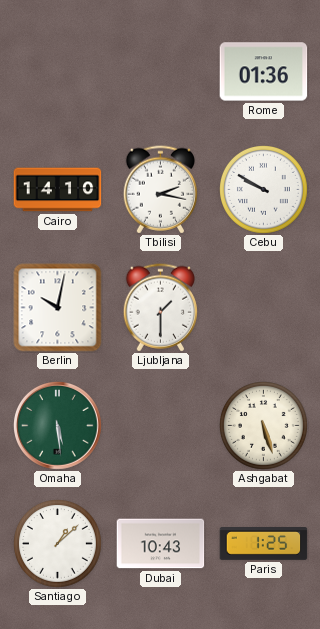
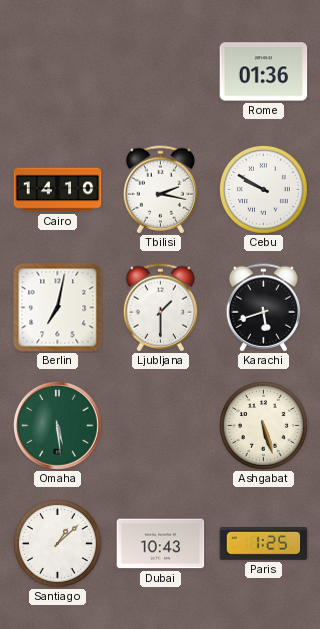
Berlin: 10:02 -> 7:02 (58, 308)
Karachi: none -> 5:42 (263, 308)
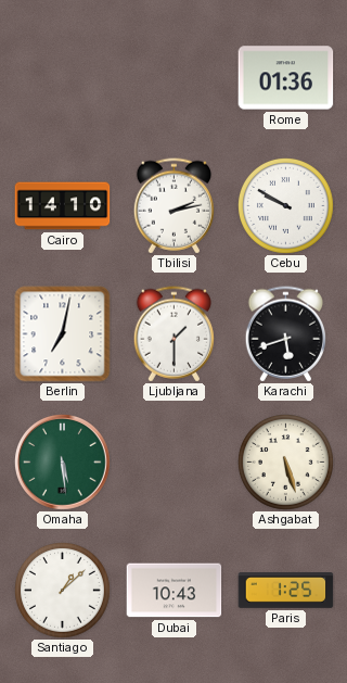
Tbilisi: 2:17 -> 2:13 (173, 206)
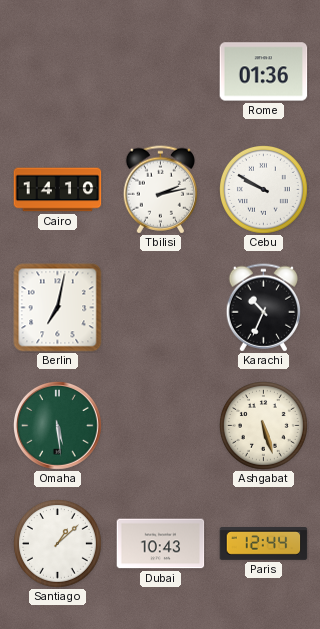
Ljubljana: 1:30 -> none (173, 334)
Karachi: 5:42 -> 10:34 (263, 308)
Paris: 1:25 -> 12:44 (264, 544)
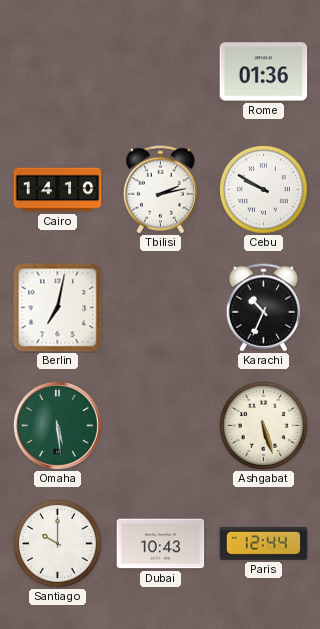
Santiago: 1:08 -> 10:00 (58, 544)
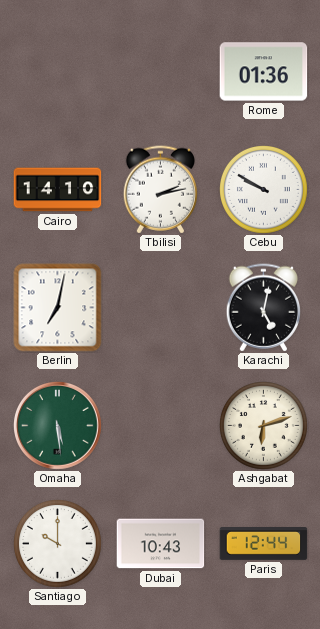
Karachi: 10:34 -> 5:02 (263, 308)
Ashgabat: 5:27 -> 6:12 (264, 426)
